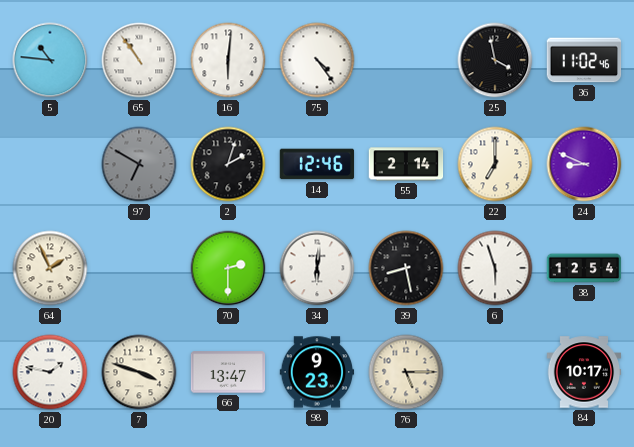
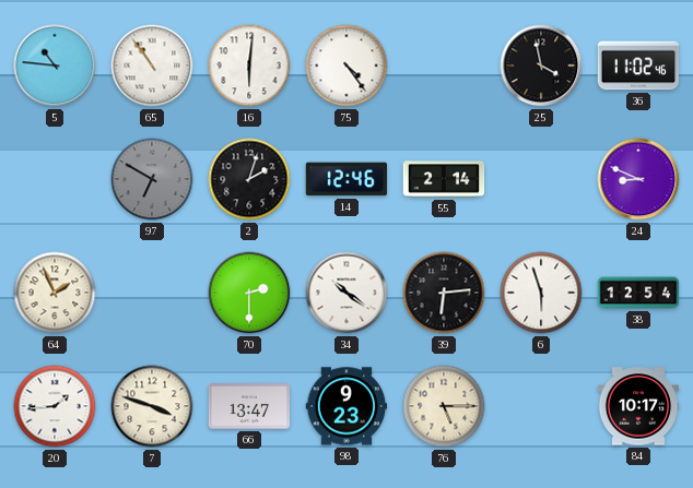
22: 7:00 -> none (495, 164)
34: 6:01 -> 10:21 (346, 293)
39: 8:28 -> 6:14 (444, 293)
20: 1:47 -> 1:44 (55, 406)
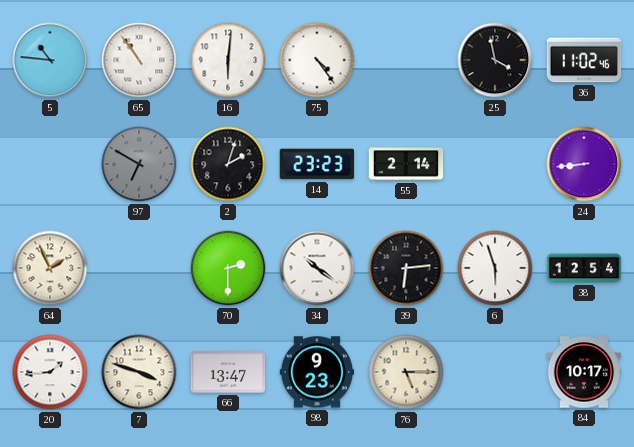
14: 12:46 -> 23:23 (317, 164)
24: 8:49 -> 8:44 (584, 164)
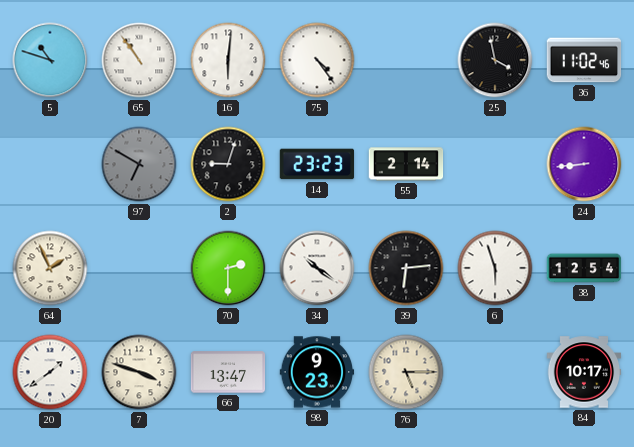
5: 10:46 -> 10:48 (50, 60)
2: 2:03 -> 9:03 (228, 164)
20: 1:44 -> 1:39 (50, 372)
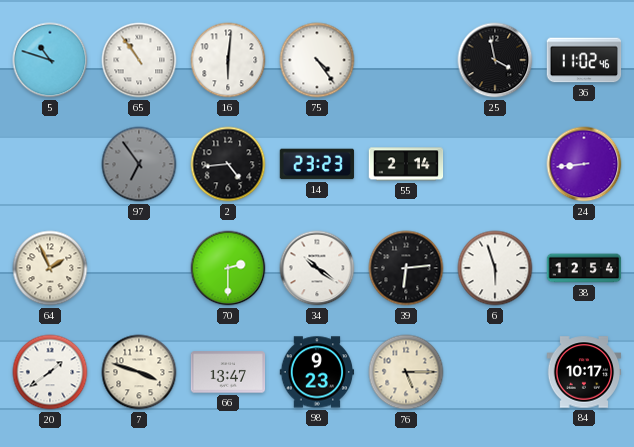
97: 6:50 -> 6:54 (139, 164)
2: 9:03 -> 4:44 (228, 164)
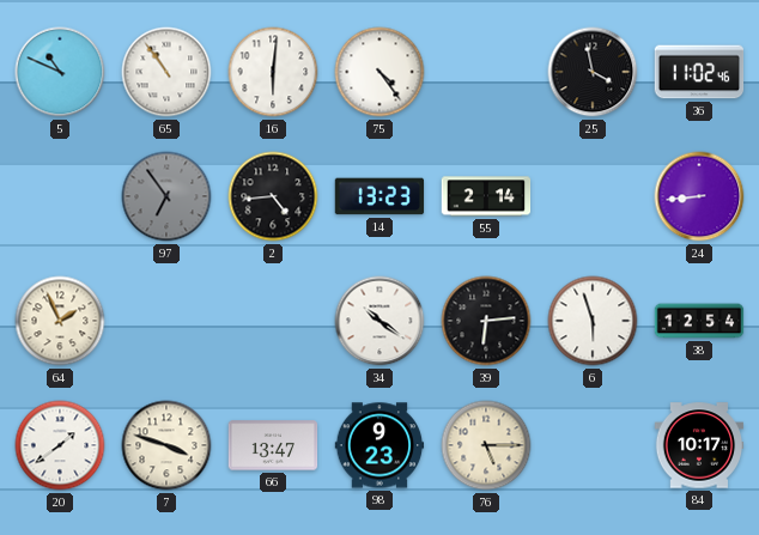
5: 10:48 -> 10:49 (60, 72)
14: 23:23 -> 13:23 (380, 196)
70: 2:30 -> none (228, 268)
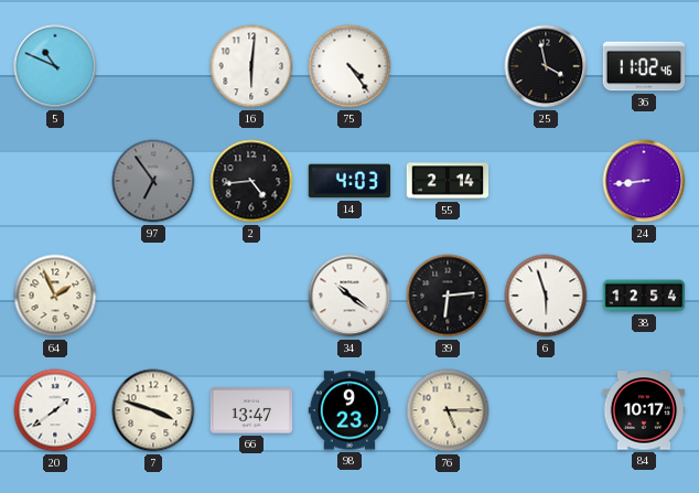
65: 10:54 -> none (166, 72)
14: 13:23 -> 4:03 (349, 181)
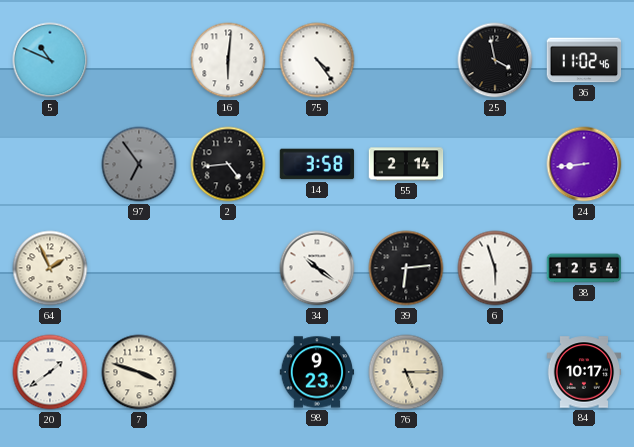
14: 4:03 -> 3:58 (317, 164)
66: 13:47 -> none (251, 410)
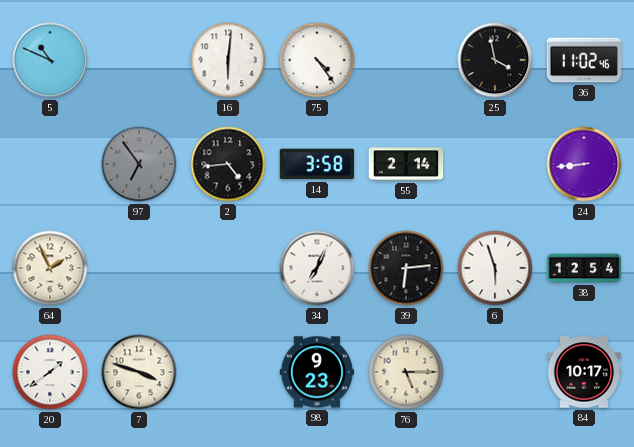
34: 10:21 -> 7:04 (317, 268)
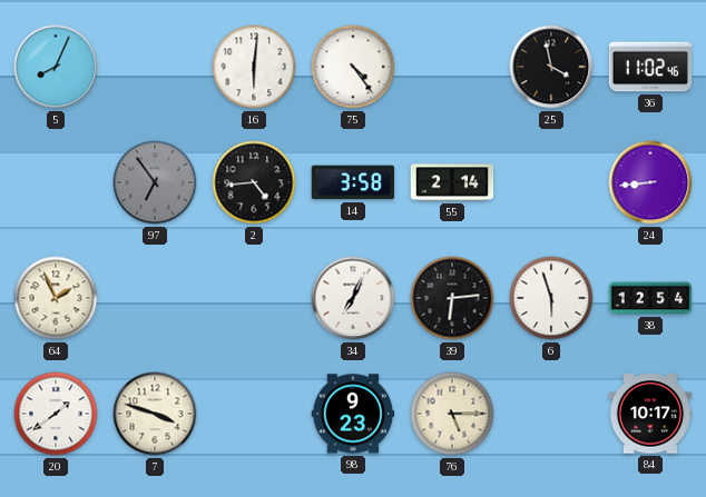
5: 10:49 -> 8:04 (56, 67)
